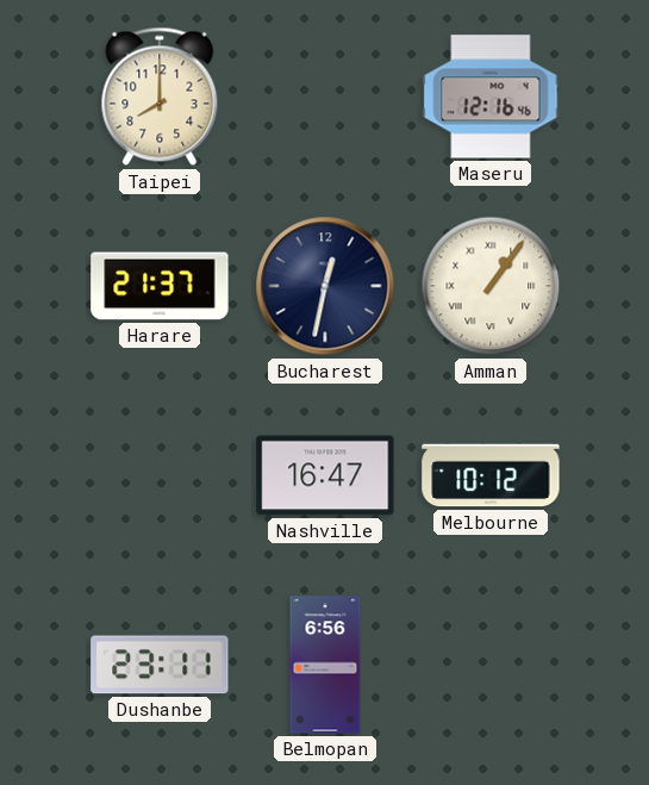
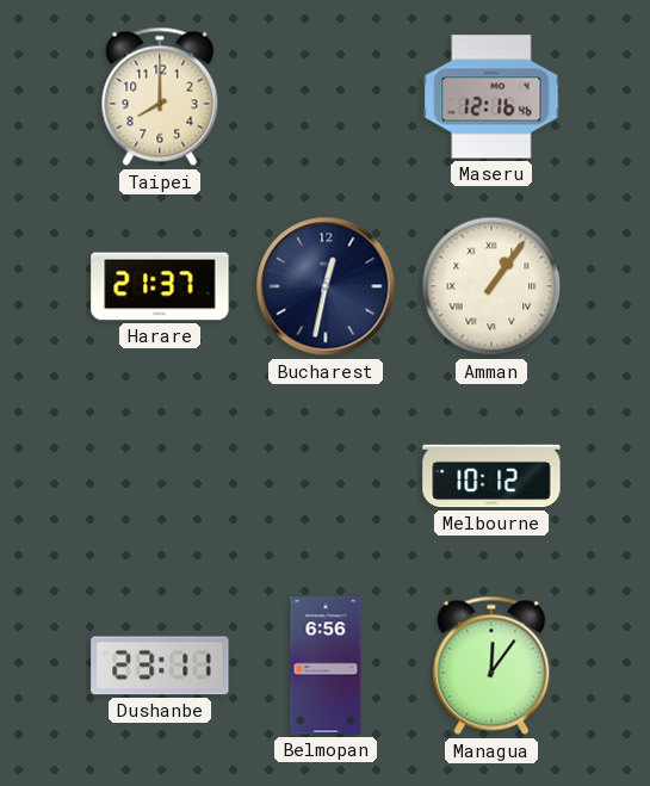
Nashville: 16:47 -> none (325, 475)
Managua: none -> 12:06 (491, 666)
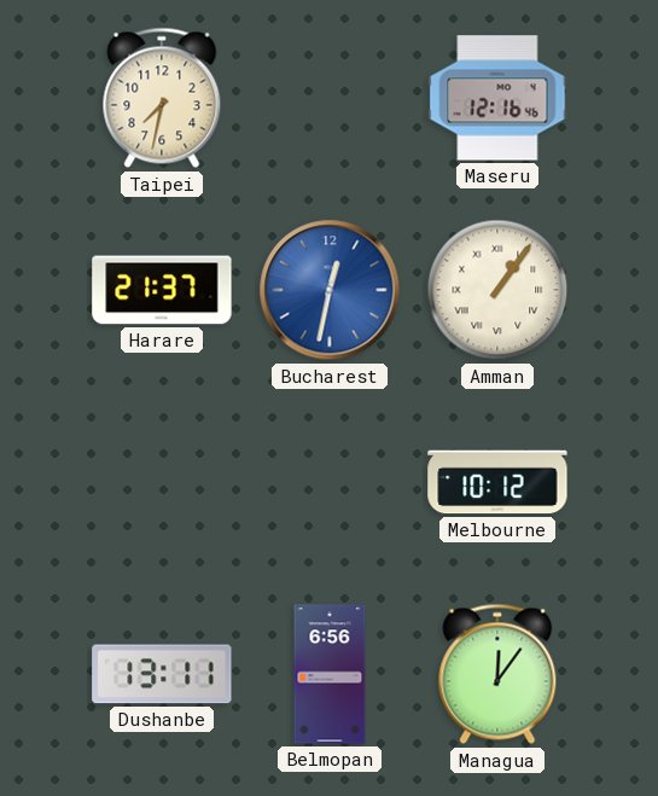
Taipei: 8:00 -> 7:32 (162, 98)
Bucharest dial: navy -> blue (330, 290)
Dushanbe: 23:11 -> 13:11 (162, 674)
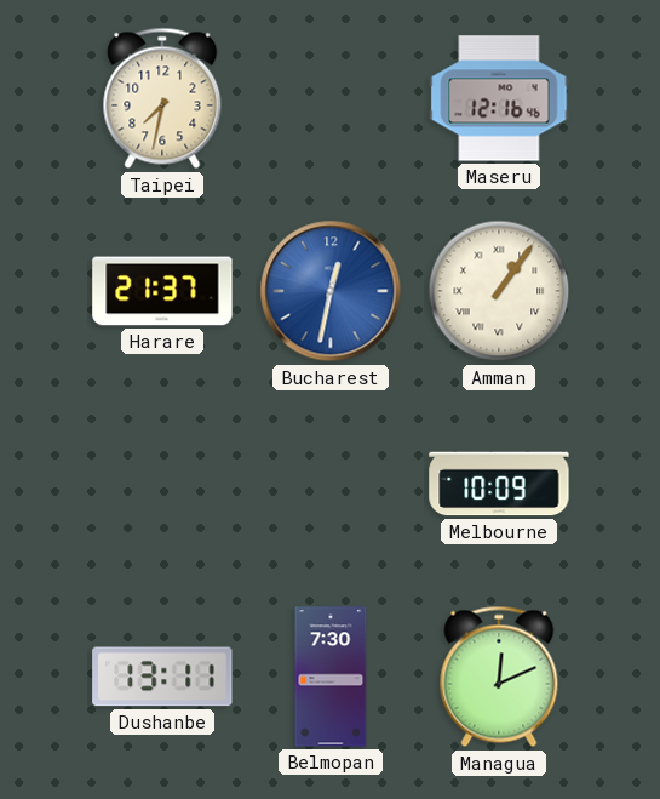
Melbourne: 10:12 -> 10:09 (499, 484)
Belmopan: 6:56 -> 7:30 (331, 677)
Managua: 12:06 -> 12:11 (499, 677)
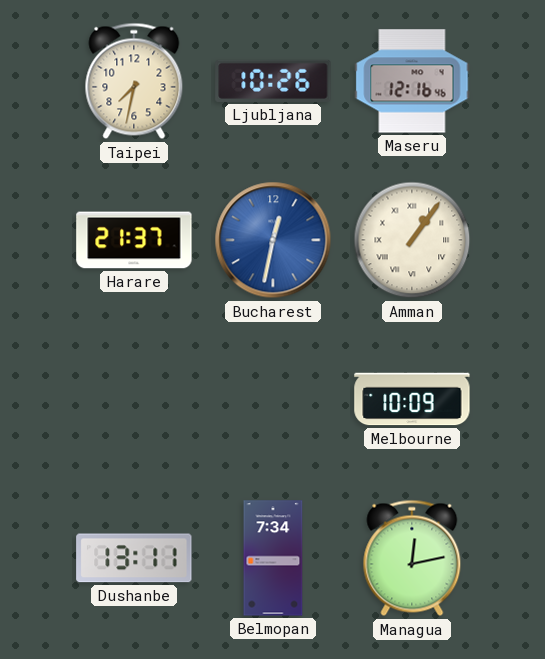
Ljubljana: none -> 10:26 (273, 81)
Belmopan: 7:30 -> 7:34 (273, 558)
Managua: 12:11 -> 12:13 (412, 558)
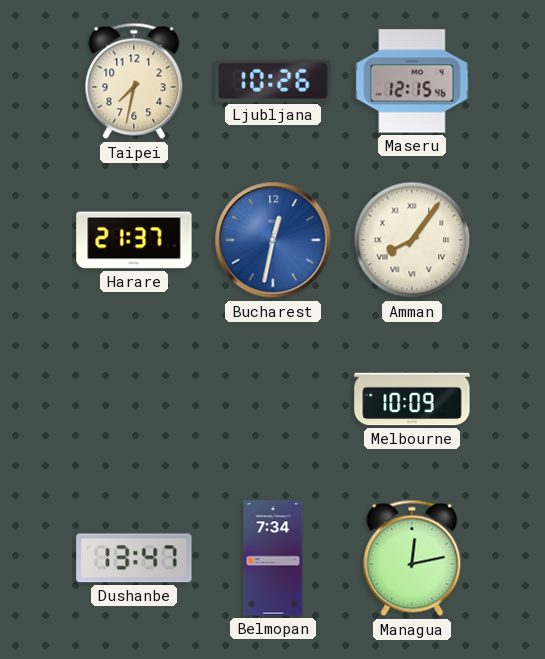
Maseru: 12:16 -> 12:15 (412, 81)
Amman: 1:06 -> 8:06 (412, 240)
Dushanbe: 13:11 -> 13:47 (134, 558)
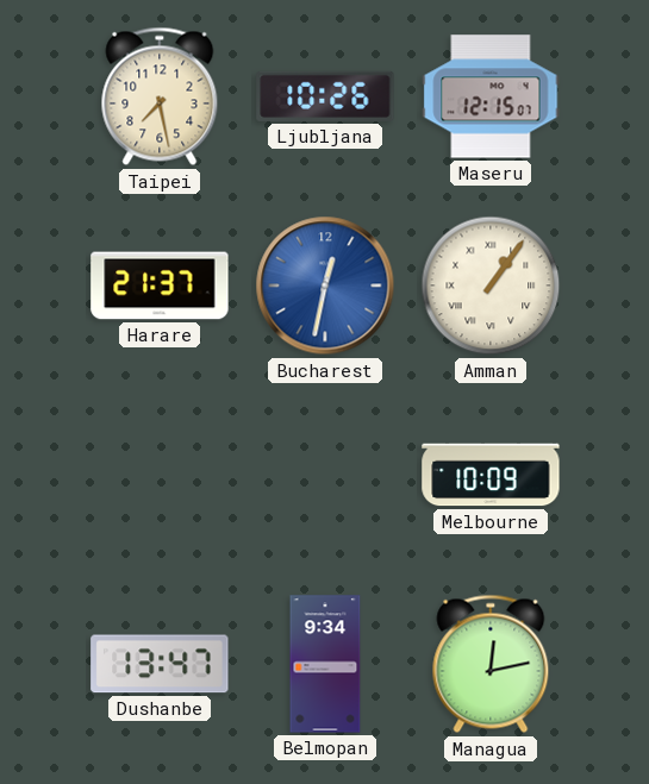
Taipei: 7:32 -> 7:28 (160, 96)
Maseru: 12:15:46 -> 12:15:07 (491, 96)
Amman: 8:06 -> 1:06 (491, 286)
Belmopan: 7:34 -> 9:34 (325, 664)
